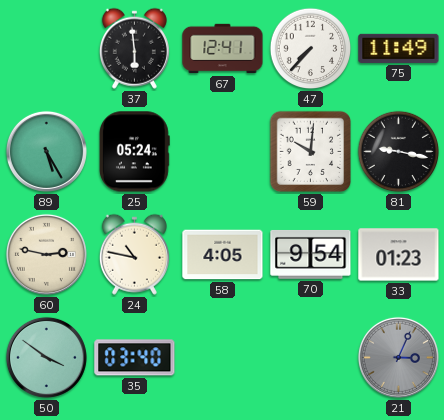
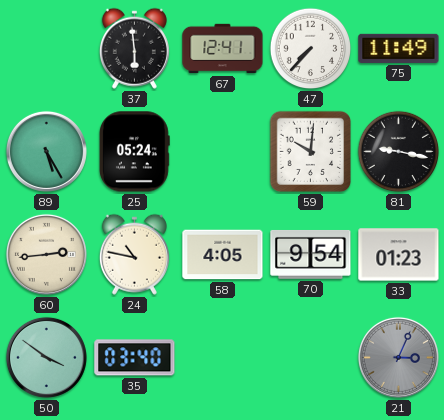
60: 2:47 -> 2:44 (46, 254)
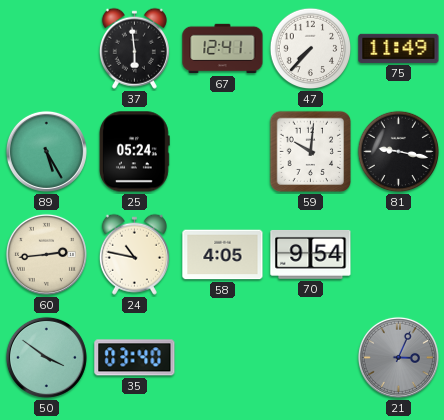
33: 01:23 -> none (399, 255)
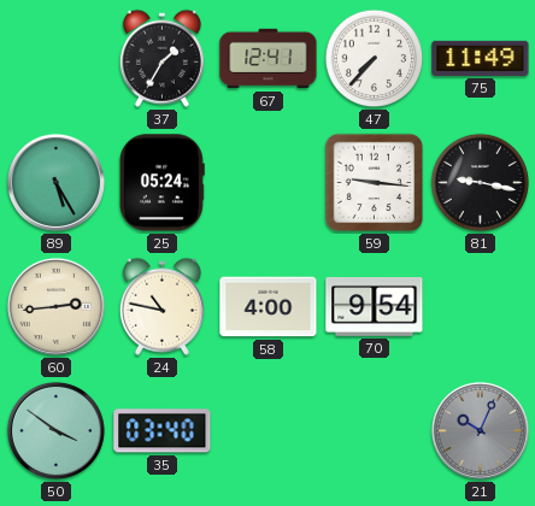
37: 5:59 -> 1:35 (161, 58)
59: 10:01 -> 9:16 (375, 183)
58: 4:05 -> 4:00 (269, 307)
21: 3:04 -> 10:04 (480, 430)
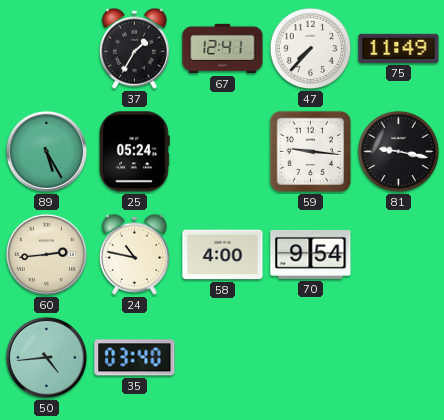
50: 3:51 -> 4:44 (46, 357)
21: 10:04 -> none (480, 430)
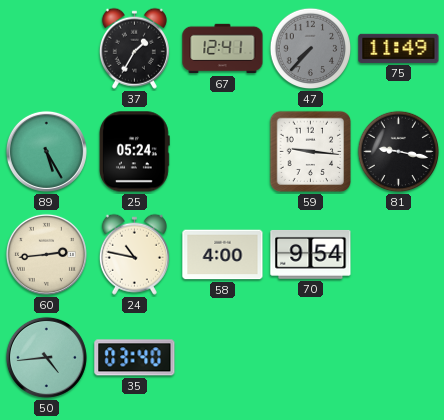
47 dial: white -> grey (311, 49)
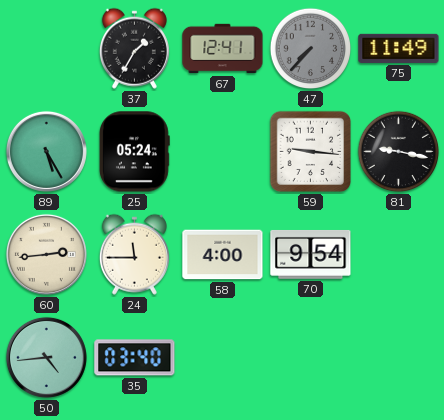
24: 10:47 -> 11:45 (134, 254)
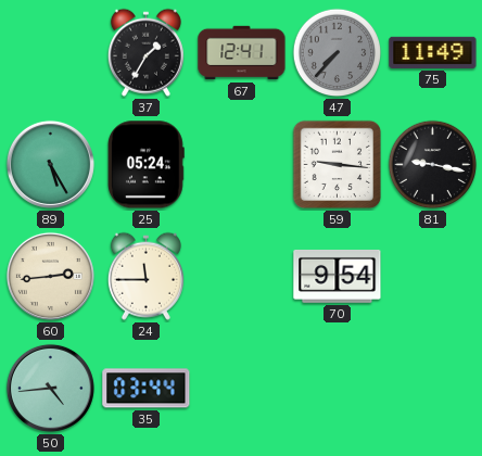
58: 4:00 -> none (223, 255)
35: 03:40 -> 03:44 (147, 389)
